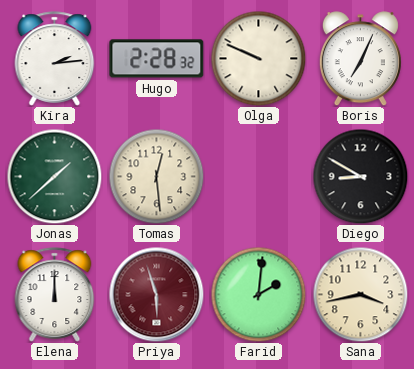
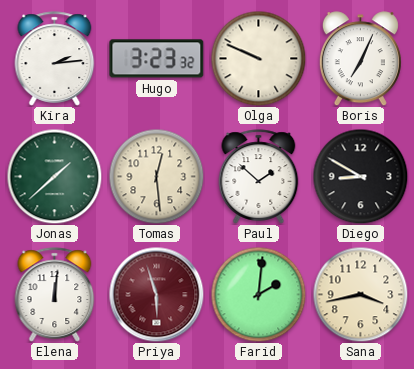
Hugo: 2:28 -> 3:23 (157, 59)
Paul: none -> 1:52 (259, 177)
Elena: 12:00 -> 12:01 (55, 295)
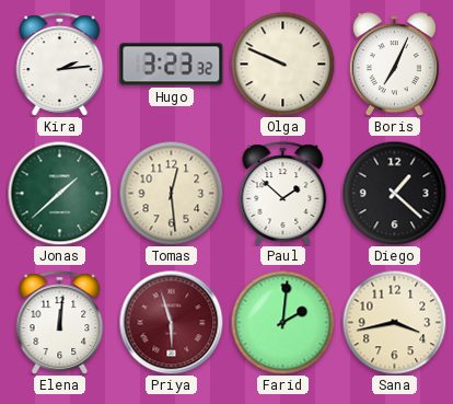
Diego: 8:50 -> 1:22 (394, 193)
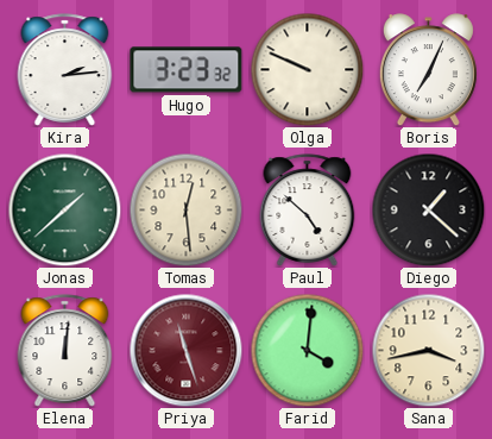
Paul: 1:52 -> 4:52 (308, 211)
Priya: 5:57 -> 11:27 (185, 350)
Farid: 2:01 -> 4:01 (307, 350)
